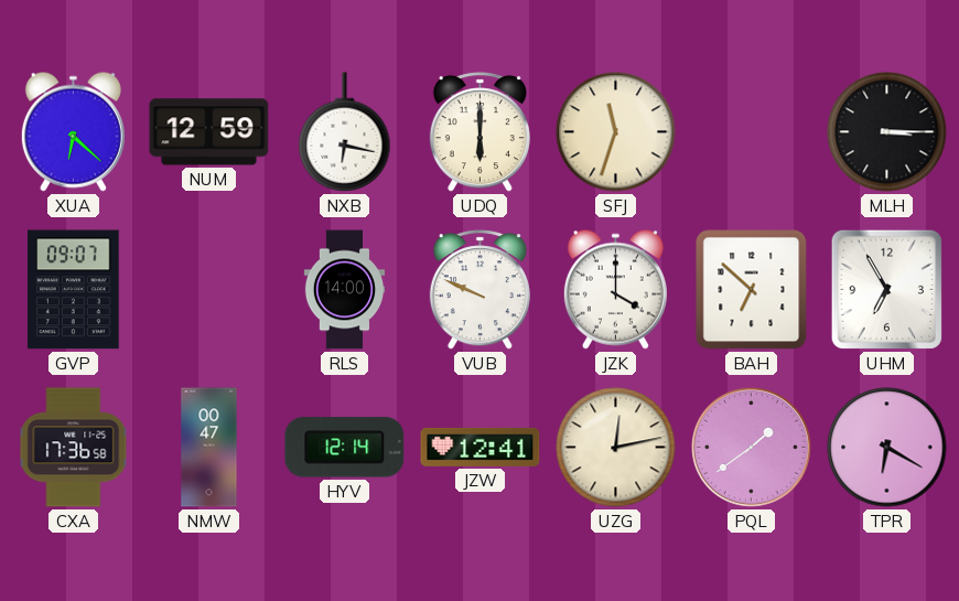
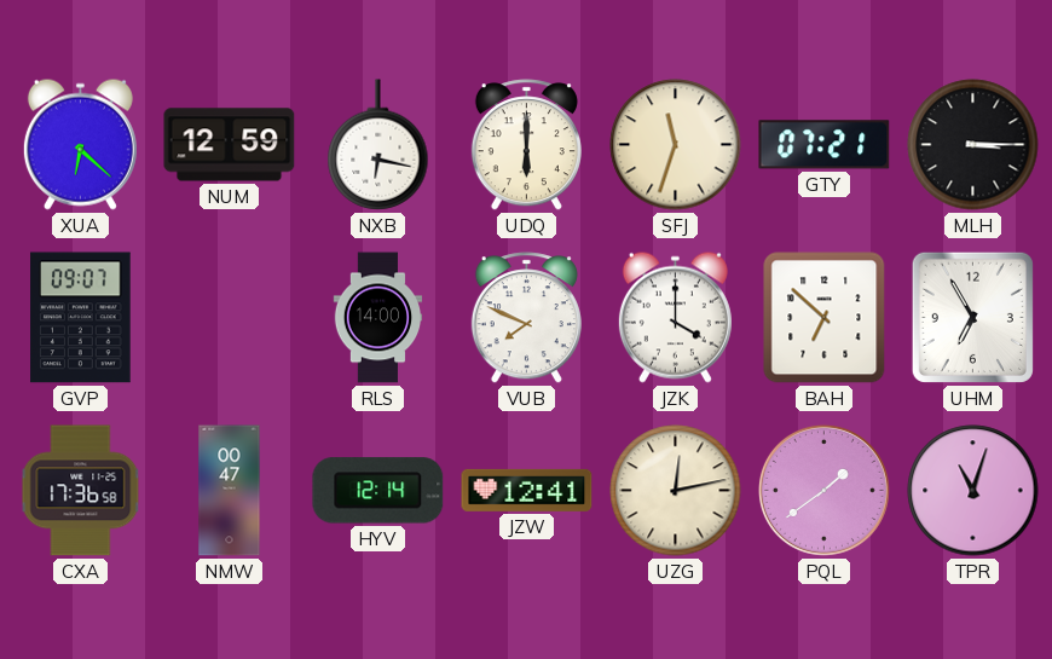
GTY: none -> 07:21 (825, 145)
VUB: 9:49 -> 7:49 (526, 318)
TPR: 6:20 -> 11:03 (973, 491)
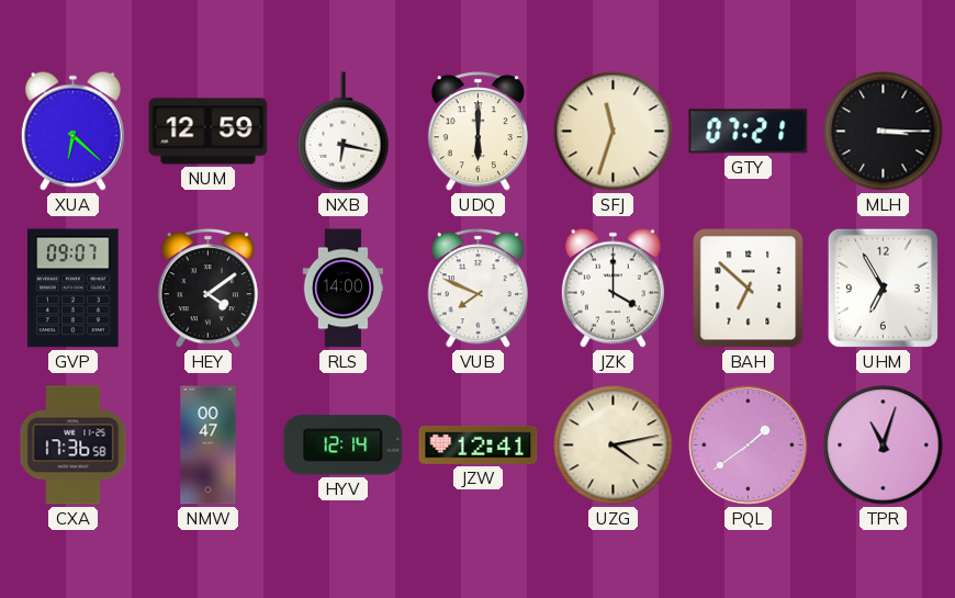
HEY: none -> 4:09 (207, 289)
UZG: 12:13 -> 4:13 (614, 445)
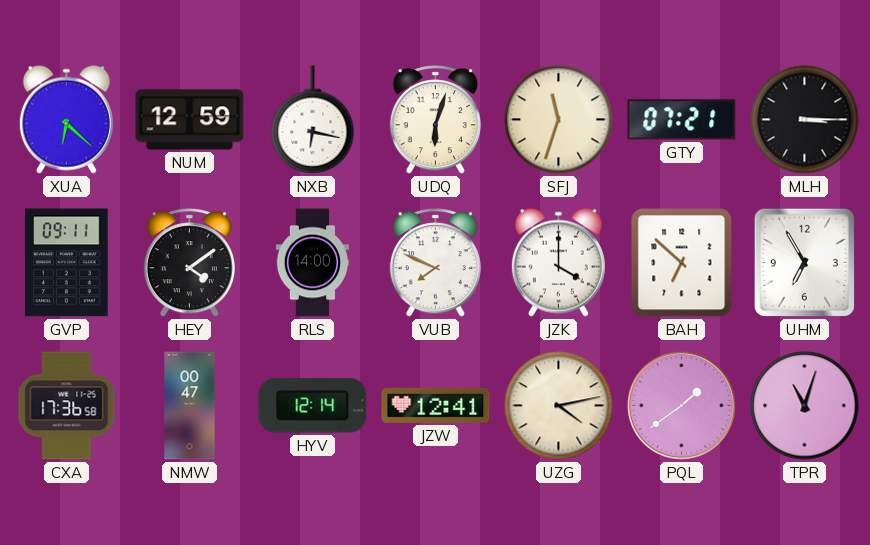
UDQ: 6:00 -> 6:03 (435, 120)
GVP: 09:07 -> 09:11 (67, 263)
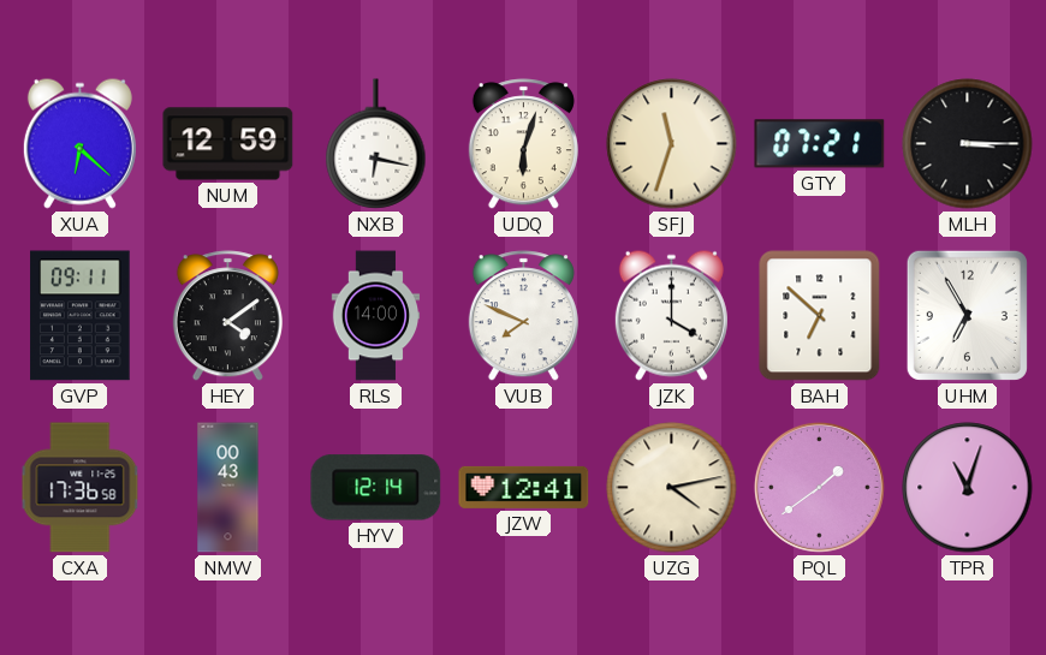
NMW: 00:47 -> 00:43 (228, 488)
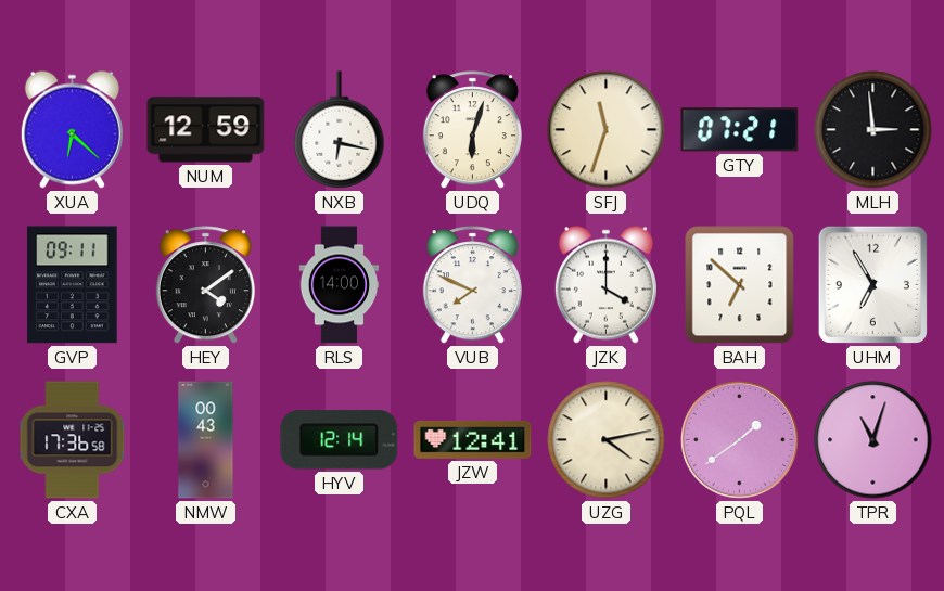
MLH: 3:15 -> 2:59 (873, 130)
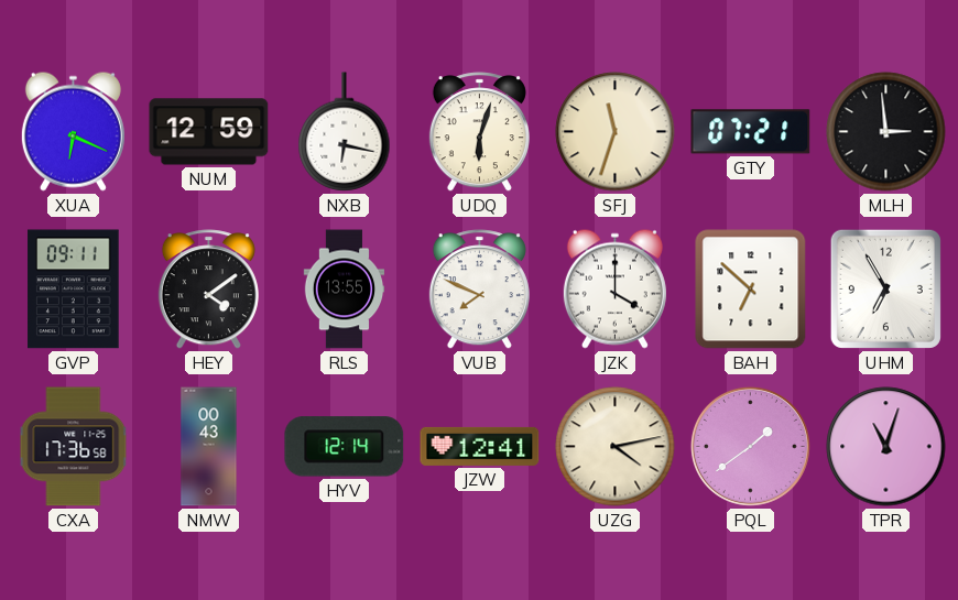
XUA: 6:22 -> 6:19 (73, 131)
RLS: 14:00 -> 13:55 (345, 290)
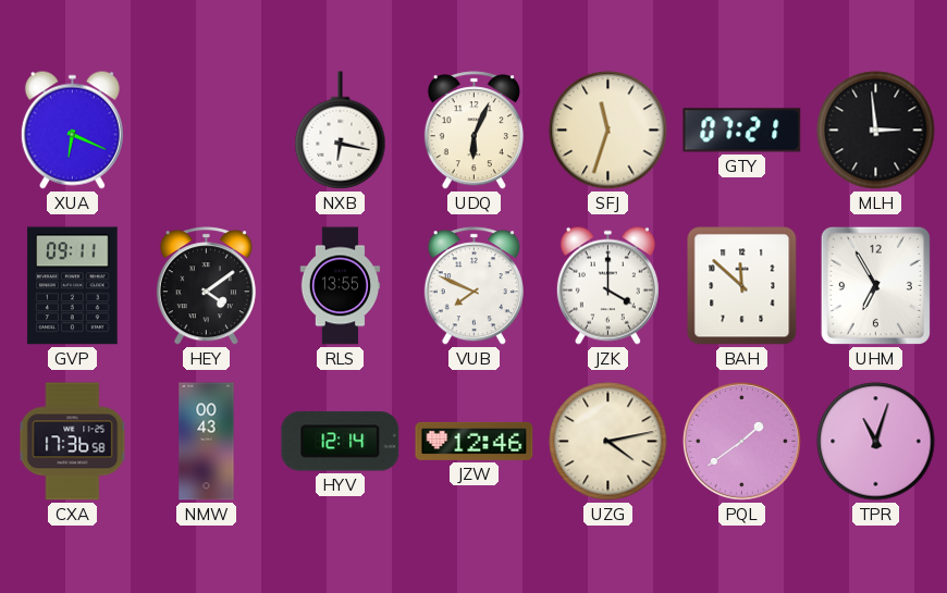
NUM: 12:59 -> none (209, 132)
UDQ: 6:03 -> 6:04 (473, 131)
BAH: 6:52 -> 11:52 (742, 286)
JZW: 12:41 -> 12:46 (475, 441)
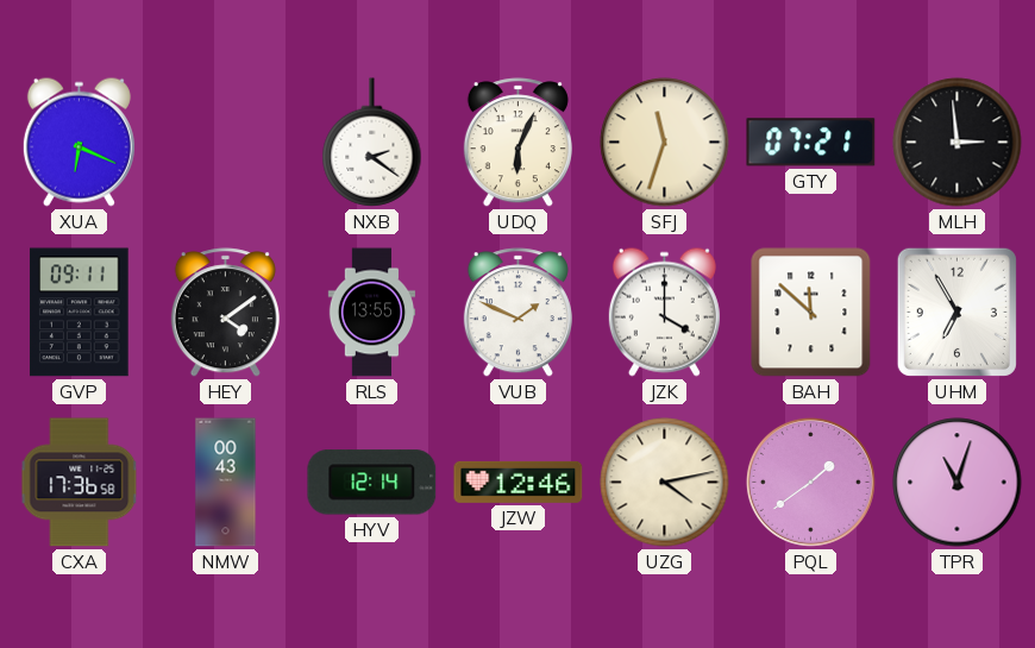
NXB: 6:17 -> 2:21 (372, 143)
VUB: 7:49 -> 1:49 (517, 313)
